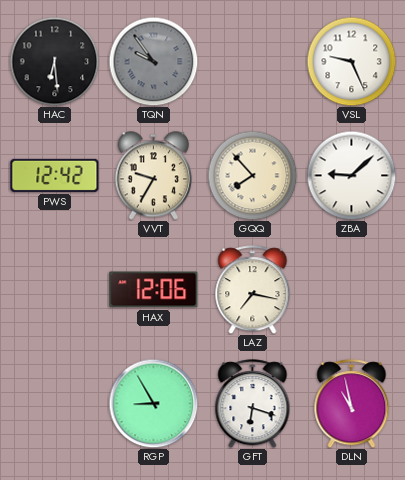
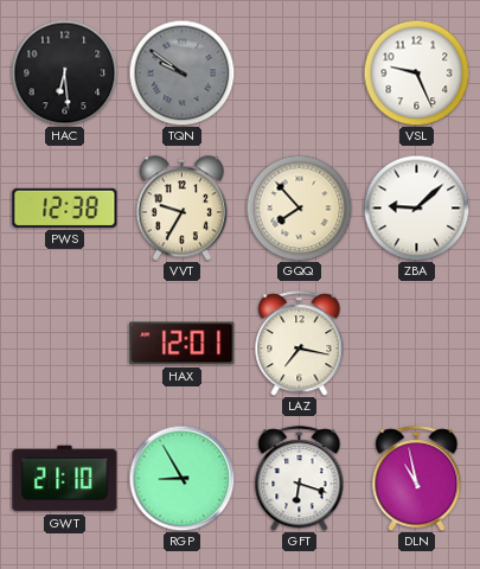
TQN: 9:54 -> 9:51 (181, 72)
PWS: 12:42 -> 12:38 (65, 207)
HAX: 12:06 -> 12:01 (183, 344)
GWT: none -> 21:10 (65, 479)
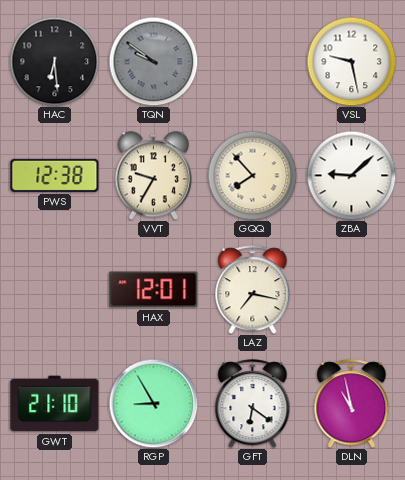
VSL: 9:26 -> 9:28 (351, 61)
GFT: 6:18 -> 6:21 (253, 404)
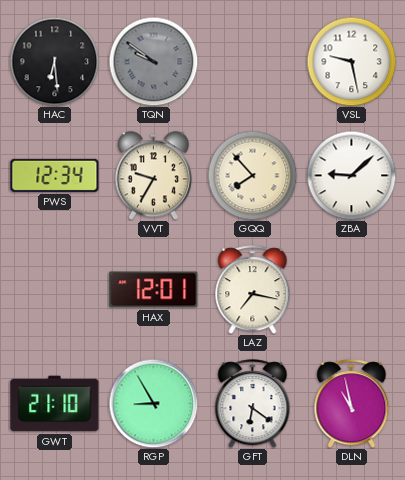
PWS: 12:38 -> 12:34 (55, 175)
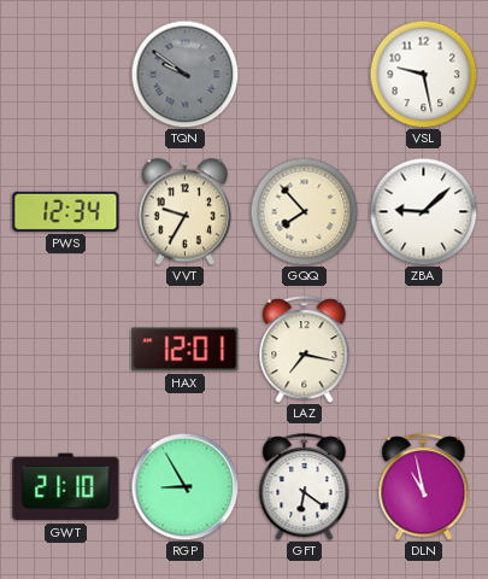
HAC: 6:29 -> none (54, 61)
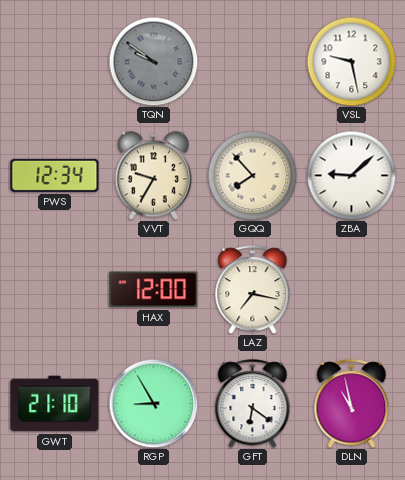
HAX: 12:01 -> 12:00 (154, 290)
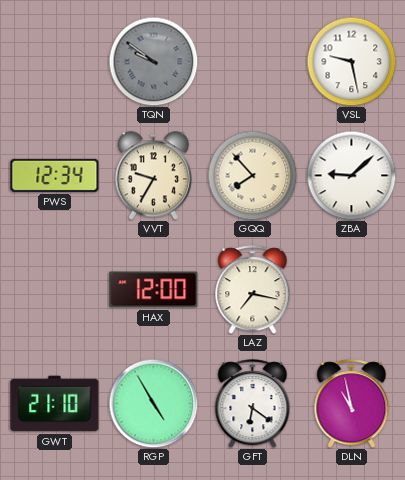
RGP: 8:55 -> 4:55 (153, 403)
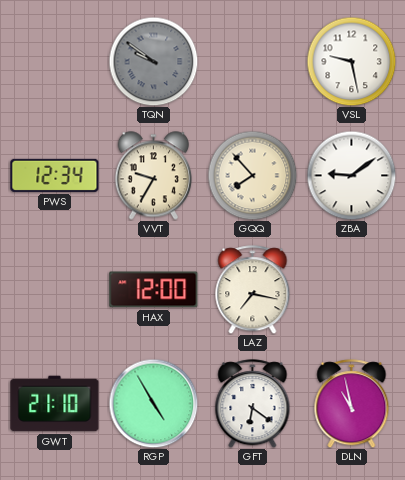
ZBA: 9:08 -> 9:09 (351, 175)
